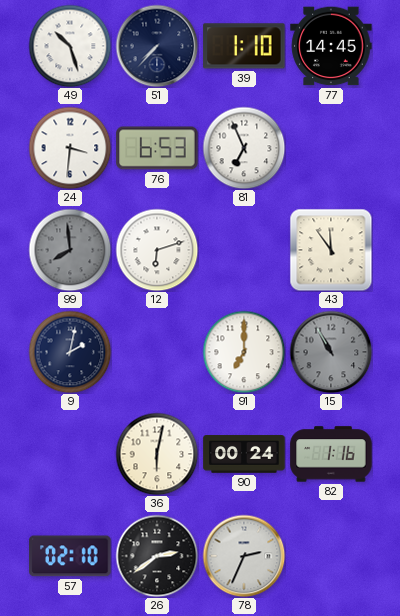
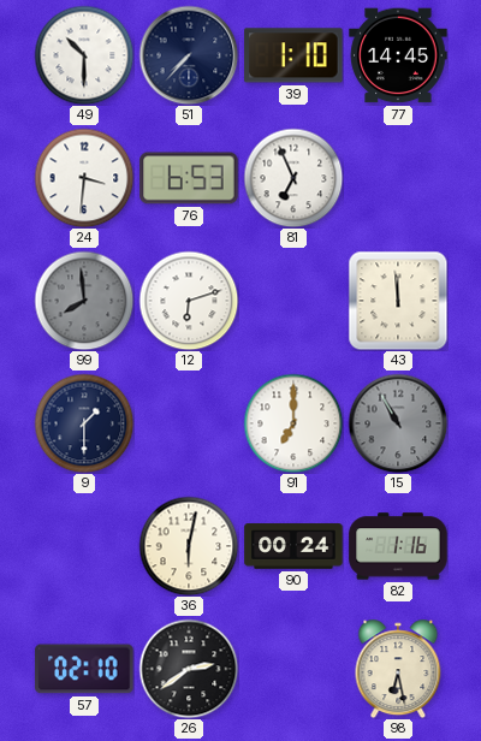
49: 10:27 -> 10:30 (84, 55)
43: 11:54 -> 11:59 (398, 301)
9: 2:02 -> 1:30 (84, 423)
78: 2:34 -> none (244, 556)
98: none -> 6:28 (398, 669)
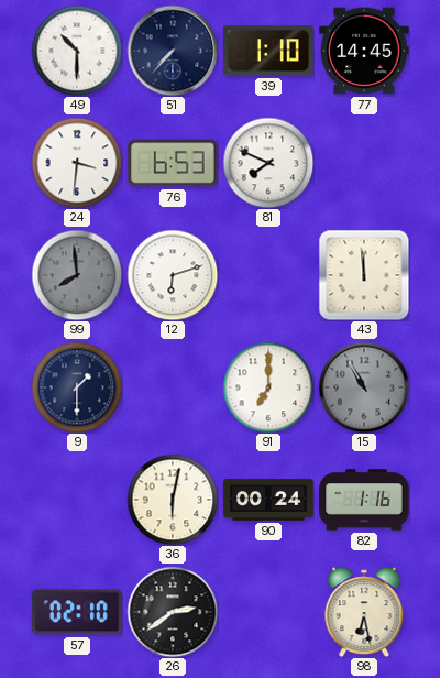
81: 6:56 -> 7:49 (268, 163)
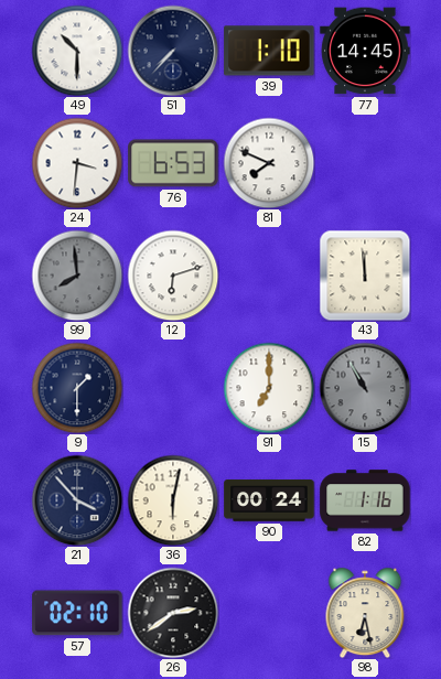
21: none -> 3:53 (77, 500)
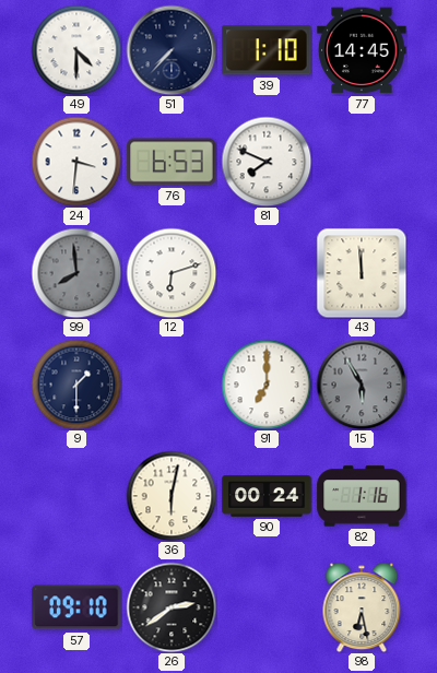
49: 10:30 -> 4:30 (76, 50)
15: 10:55 -> 5:55 (362, 385)
21: 3:53 -> none (77, 500)
57: 02:10 -> 09:10 (76, 607)
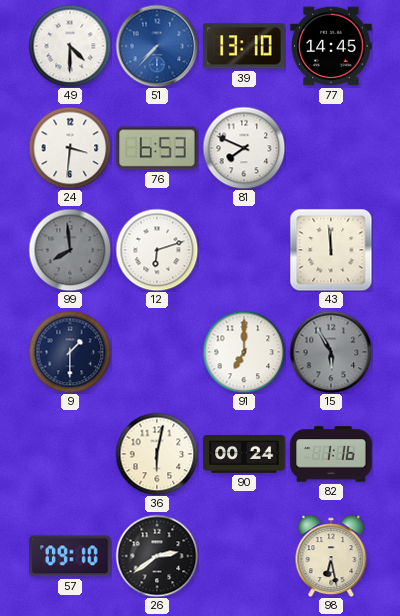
51 dial: navy -> blue (157, 46)
39: 1:10 -> 13:10 (244, 46)
